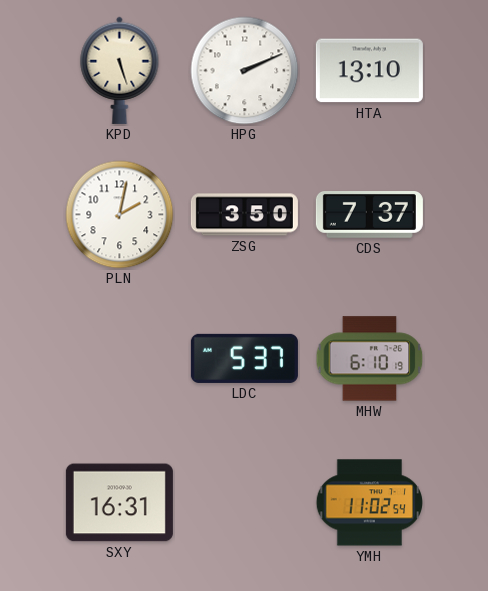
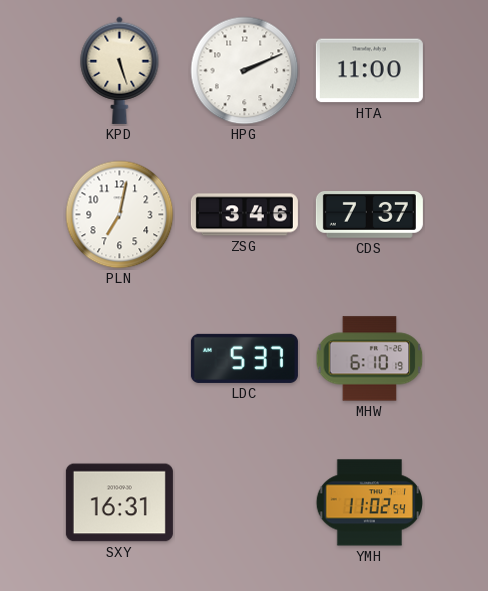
HTA: 13:10 -> 11:00 (369, 71)
PLN: 2:02 -> 7:02 (120, 215)
ZSG: 3:50 -> 3:46 (244, 215)
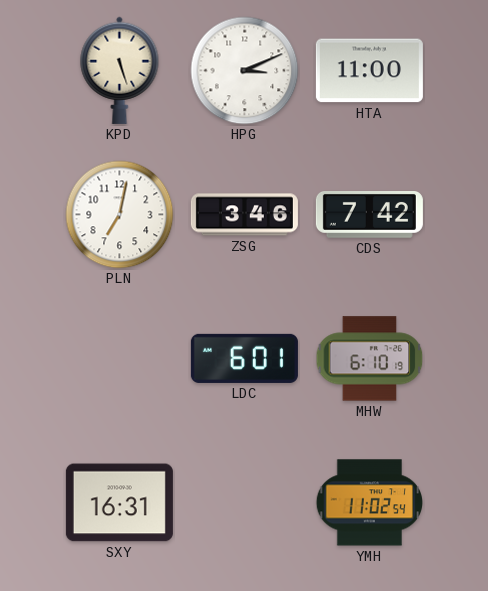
HPG: 2:11 -> 3:11 (245, 71)
CDS: 7:37 -> 7:42 (369, 215)
LDC: 5:37 -> 6:01 (244, 358)
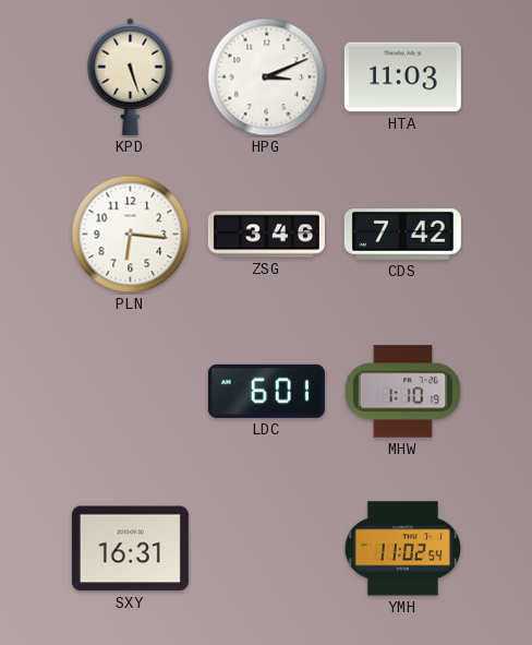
HTA: 11:00 -> 11:03 (402, 77)
PLN: 7:02 -> 6:16 (131, 235)
MHW: 6:10 -> 1:10 (403, 392)
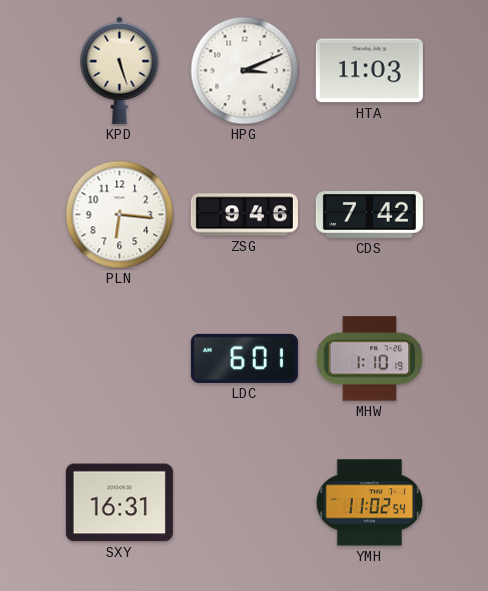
ZSG: 3:46 -> 9:46 (244, 215)
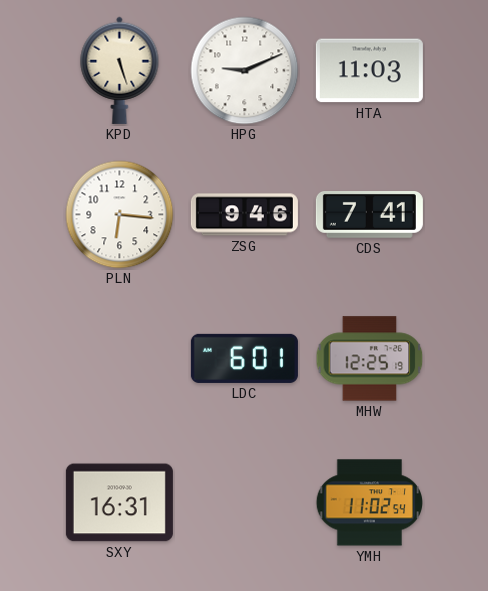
HPG: 3:11 -> 9:11 (245, 71)
CDS: 7:42 -> 7:41 (369, 215)
MHW: 1:10 -> 12:25 (370, 359)
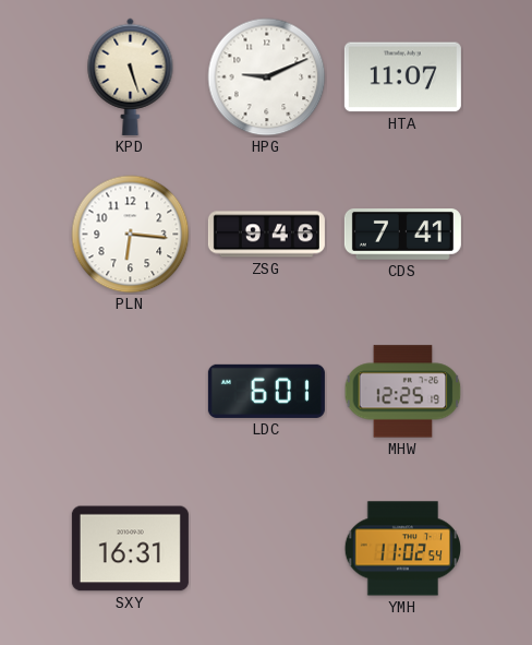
HTA: 11:03 -> 11:07 (402, 77)
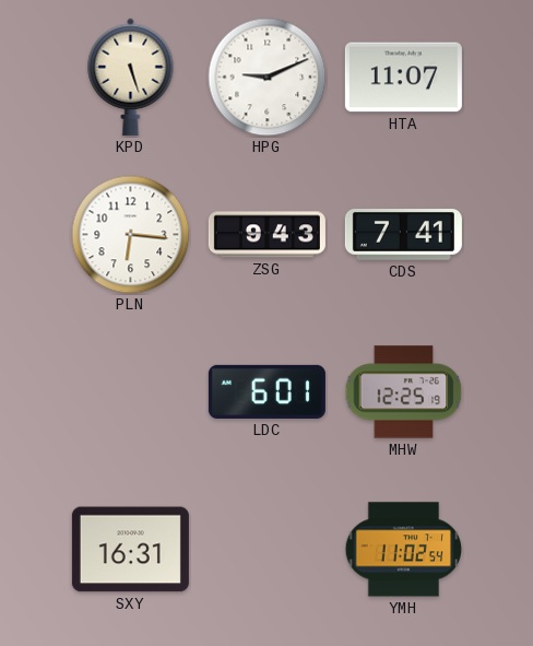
ZSG: 9:46 -> 9:43 (266, 235)
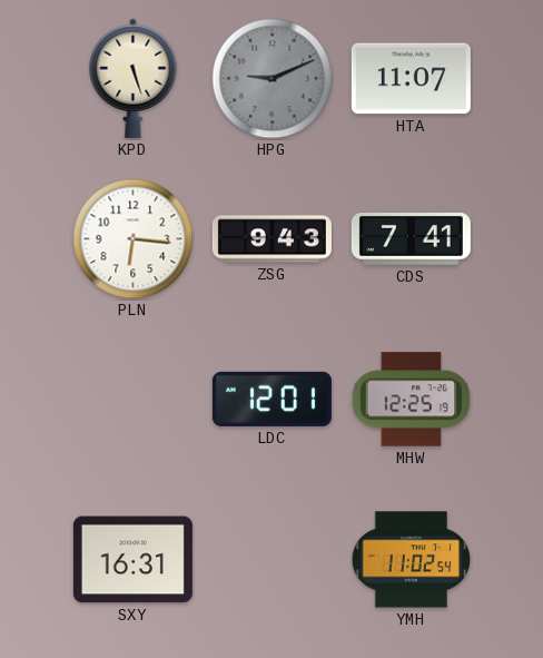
HPG dial: white -> grey (273, 79)
LDC: 6:01 -> 12:01 (271, 399)
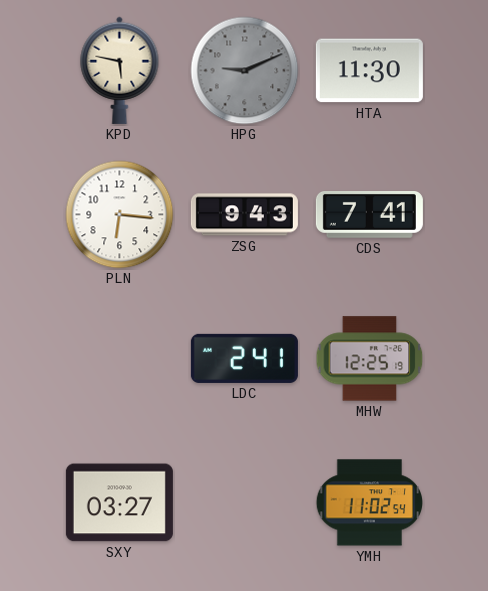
KPD: 5:27 -> 5:47 (120, 70)
HTA: 11:07 -> 11:30 (369, 71)
LDC: 12:01 -> 2:41 (244, 358)
SXY: 16:31 -> 03:27 (119, 503)
